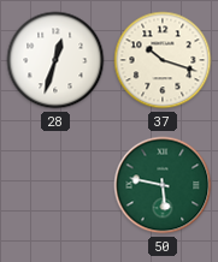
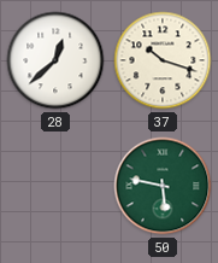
28: 12:33 -> 12:38 (55, 60)
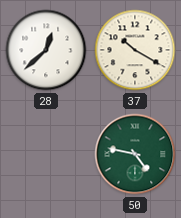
37: 10:18 -> 10:20 (135, 50)
50: 5:47 -> 4:47 (135, 154)
